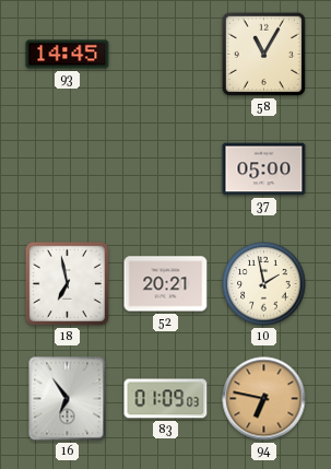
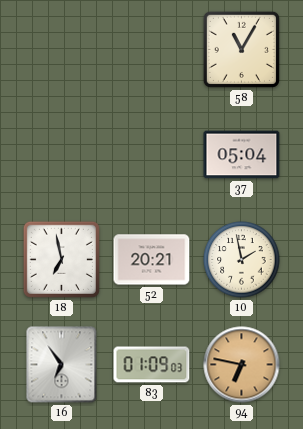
93: 14:45 -> none (68, 55)
37: 05:00 -> 05:04 (242, 155)
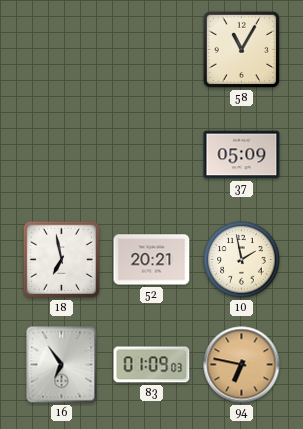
37: 05:04 -> 05:09 (242, 155)
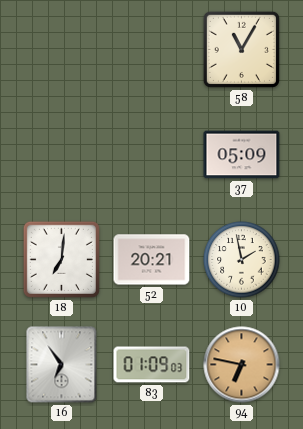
18: 6:58 -> 7:01 (61, 259)
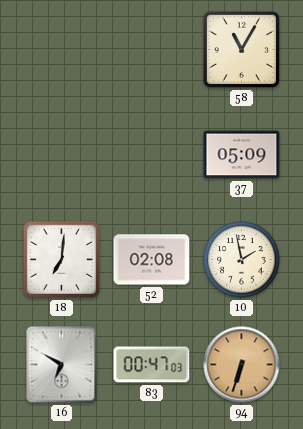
52: 20:21 -> 02:08 (152, 260)
16: 6:54 -> 6:50 (62, 365)
83: 01:09 -> 00:47 (152, 365)
94: 6:47 -> 6:33 (242, 365)
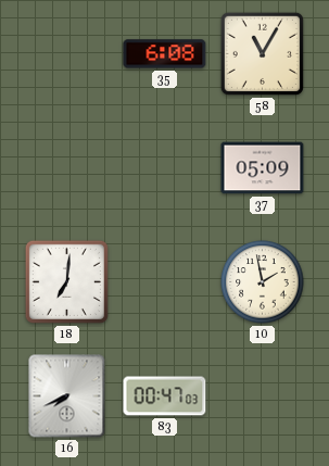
35: none -> 6:08 (165, 54)
52: 02:08 -> none (152, 260)
16: 6:50 -> 7:41 (67, 396)
94: 6:33 -> none (242, 365)
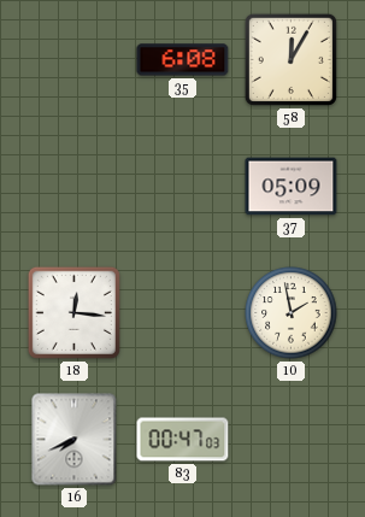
58: 11:05 -> 12:05 (290, 59)
18: 7:01 -> 12:16 (73, 312)
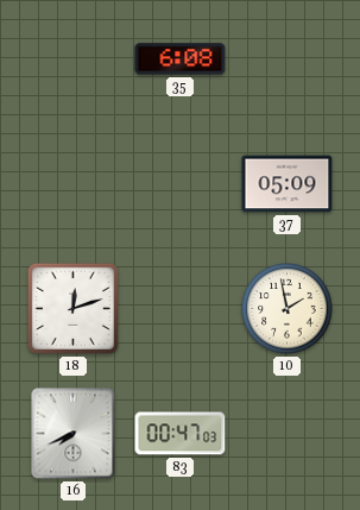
58: 12:05 -> none (290, 59)
18: 12:16 -> 12:12 (72, 308)
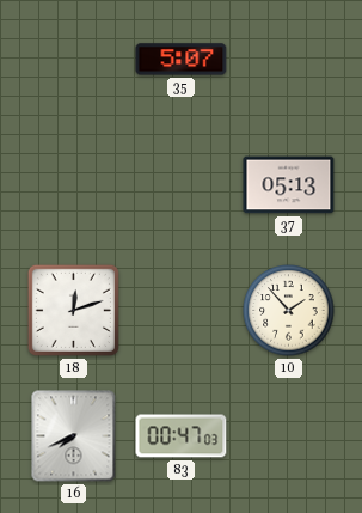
35: 6:08 -> 5:07 (182, 60)
37: 05:09 -> 05:13 (289, 185)
10: 1:58 -> 1:53 (289, 311)
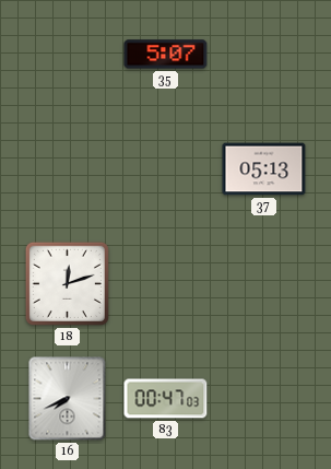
10: 1:53 -> none (289, 311)
